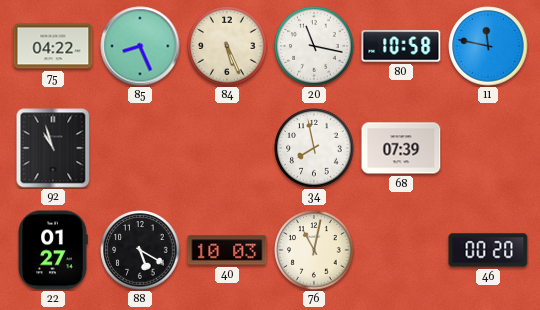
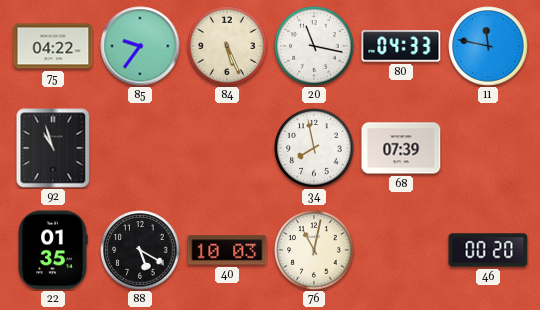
85: 8:26 -> 9:36 (140, 46)
80: 10:58 -> 04:33 (401, 46)
22: 01:27 -> 01:35 (53, 250)
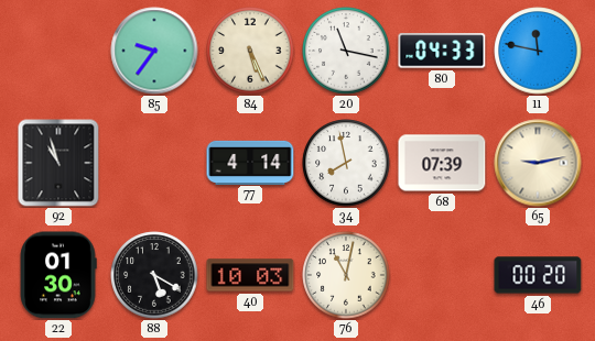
75: 04:22 -> none (53, 46)
77: none -> 4:14 (250, 162)
65: none -> 9:13 (538, 163)
22: 01:35 -> 01:30 (58, 275)
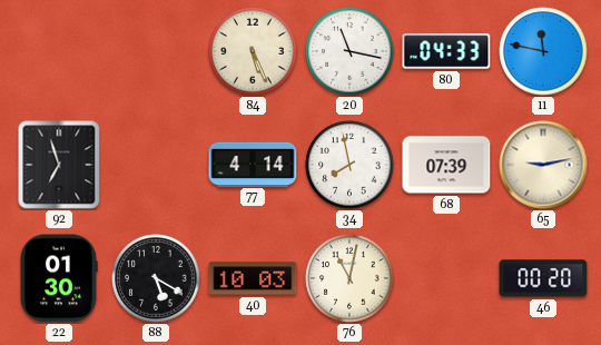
85: 9:36 -> none (154, 51)
92: 10:57 -> 6:57 (59, 165)
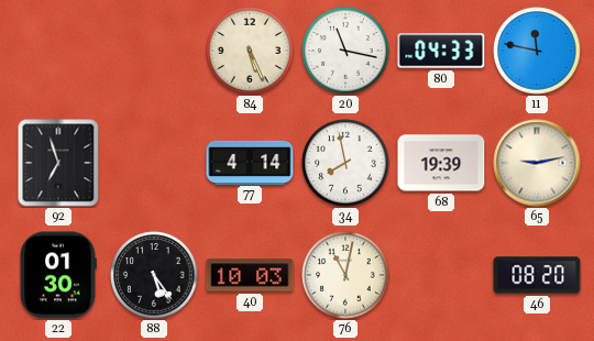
68: 07:39 -> 19:39 (441, 163)
88: 5:20 -> 5:24 (154, 275)
46: 00:20 -> 08:20 (537, 275)
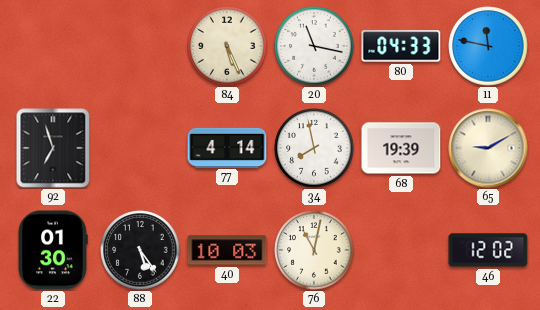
65: 9:13 -> 9:10 (488, 148)
46: 08:20 -> 12:02 (488, 250)
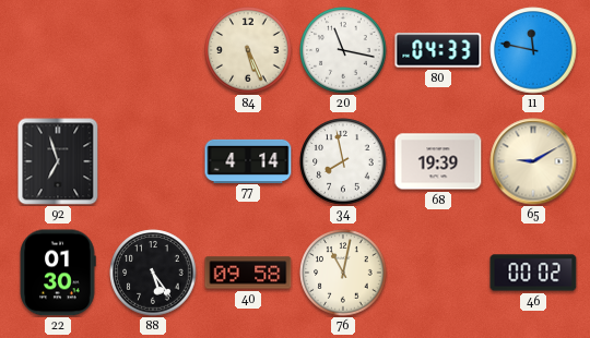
40: 10:03 -> 09:58 (248, 273)
46: 12:02 -> 00:02 (533, 273)
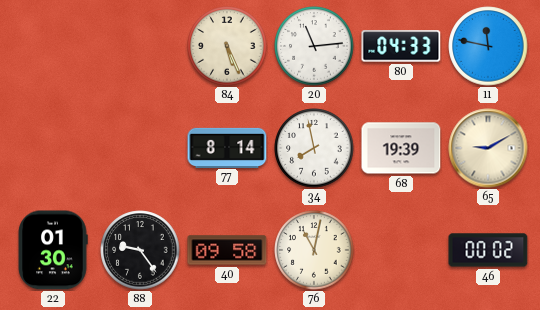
20: 11:17 -> 11:14 (314, 46)
92: 6:57 -> none (58, 161)
77: 4:14 -> 8:14 (227, 147)
88: 5:24 -> 9:24 (140, 250)
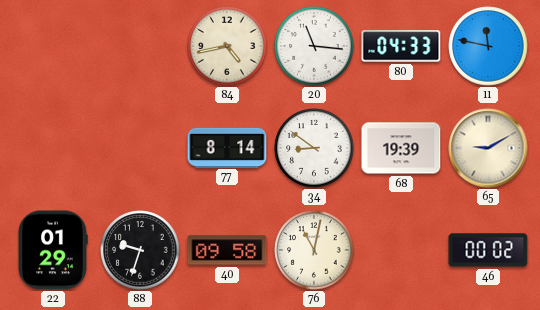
84: 5:26 -> 4:43 (227, 46)
20: 11:14 -> 11:16 (314, 46)
34: 7:58 -> 8:51 (314, 148)
22: 01:30 -> 01:29 (53, 250)
88: 9:24 -> 9:33 (140, 250)
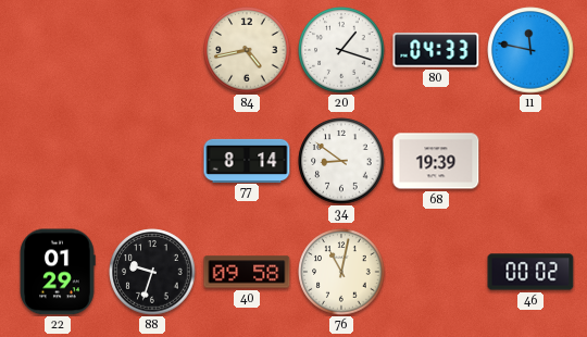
20: 11:16 -> 1:18 (341, 50)
65: 9:10 -> none (488, 148)
